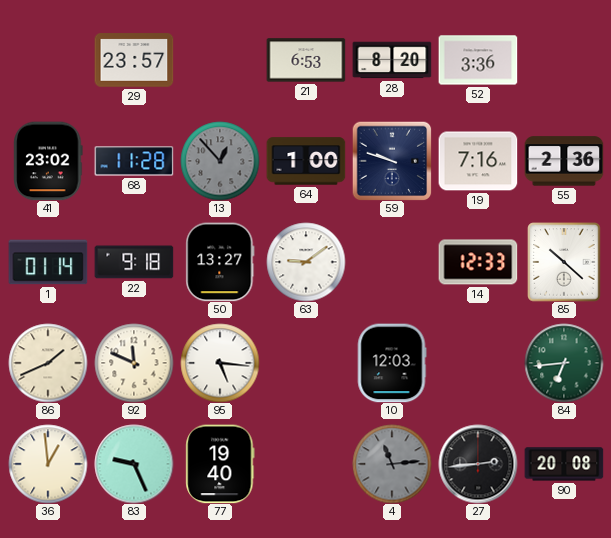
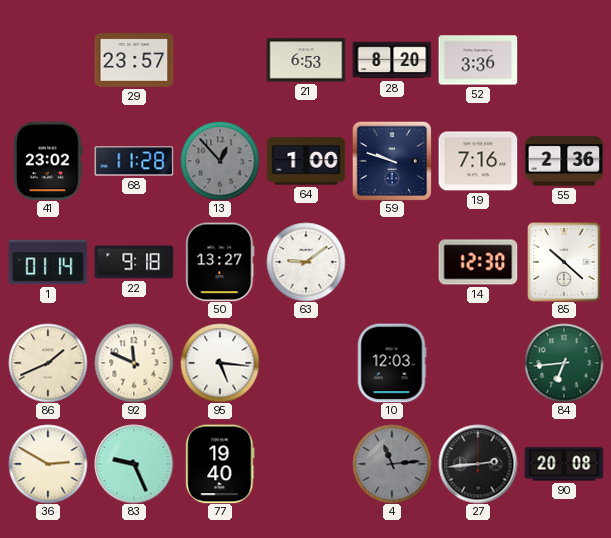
14: 12:33 -> 12:30 (478, 262)
36: 12:59 -> 2:50 (48, 464)
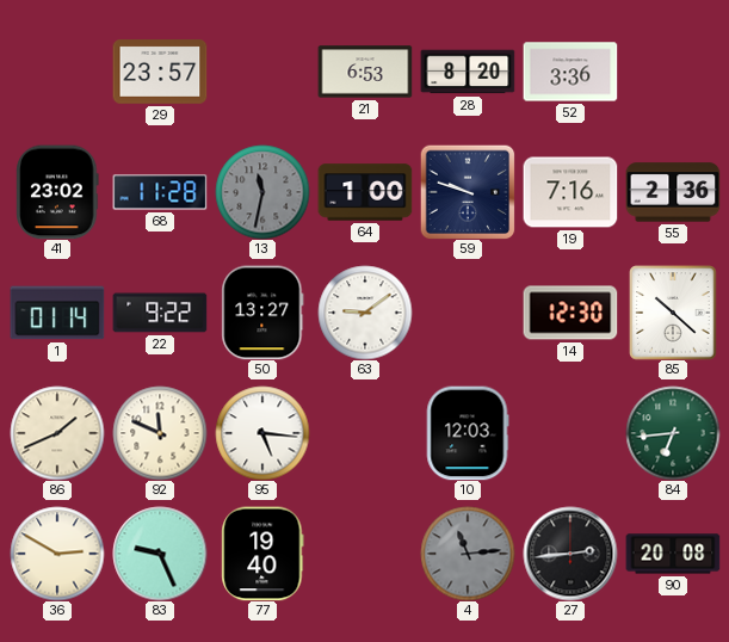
13: 12:53 -> 11:32 (262, 192)
22: 9:18 -> 9:22 (160, 313)
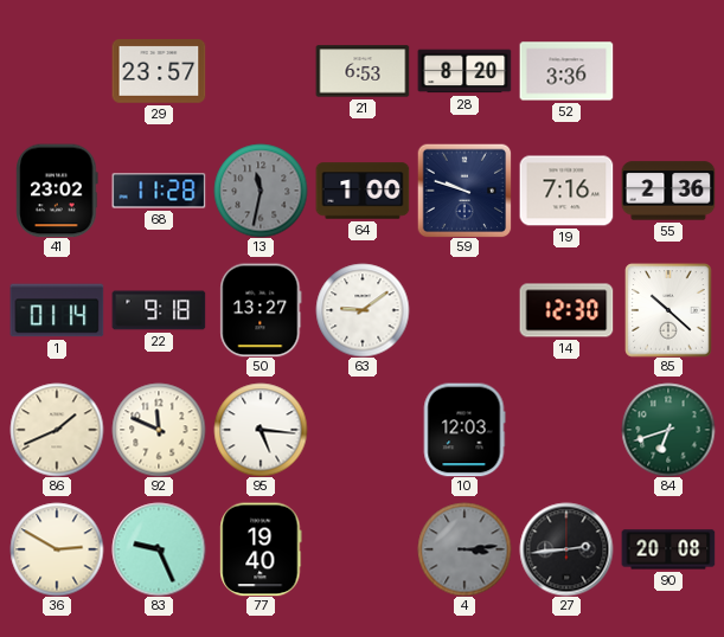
22: 9:22 -> 9:18 (159, 310)
84: 6:44 -> 6:42 (668, 430)
4: 11:14 -> 3:14 (464, 549)
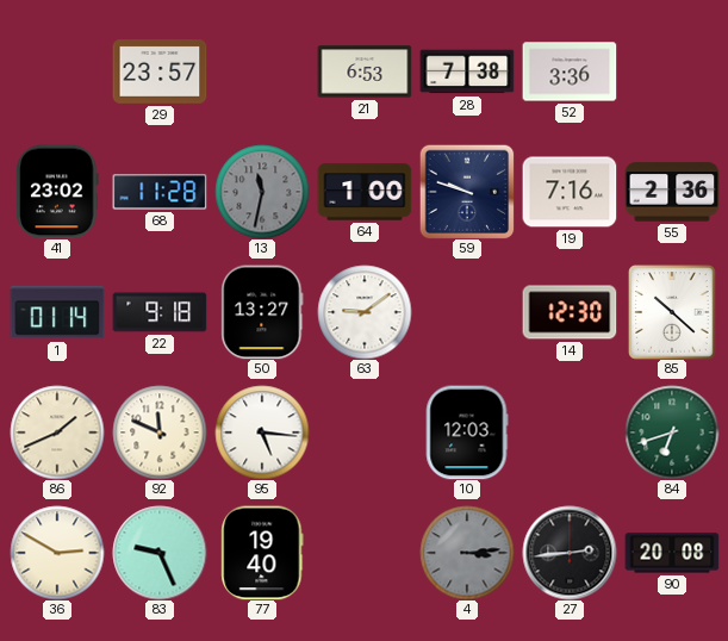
28: 8:20 -> 7:38 (467, 71)
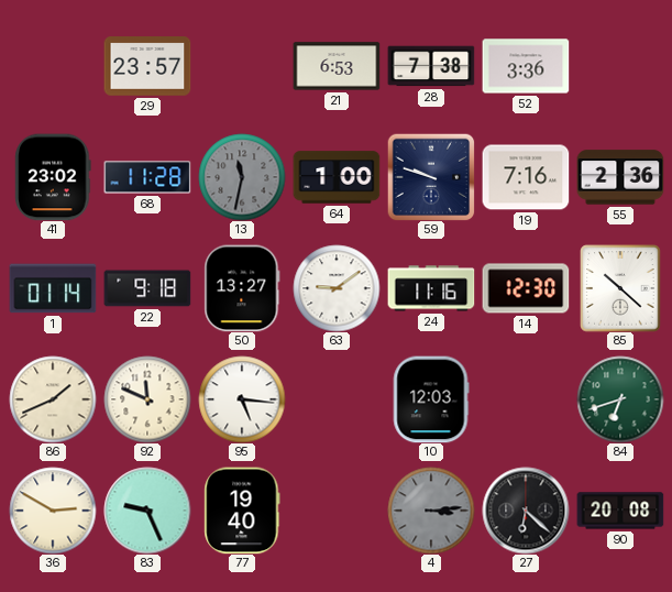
24: none -> 11:16 (431, 288)
27: 2:44 -> 6:22 (526, 511)
